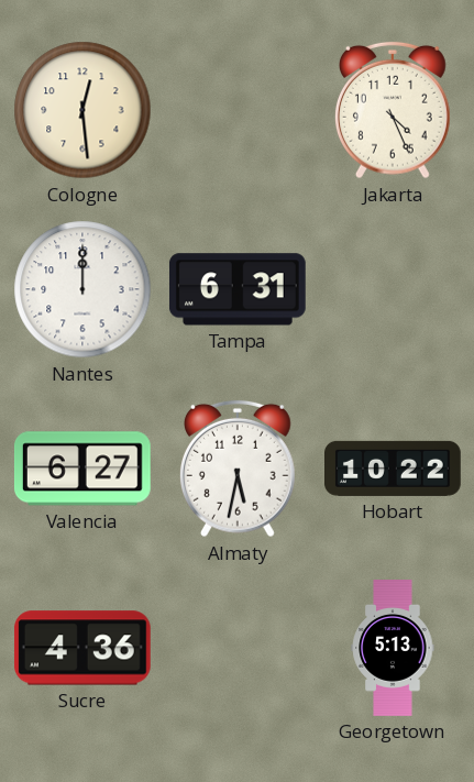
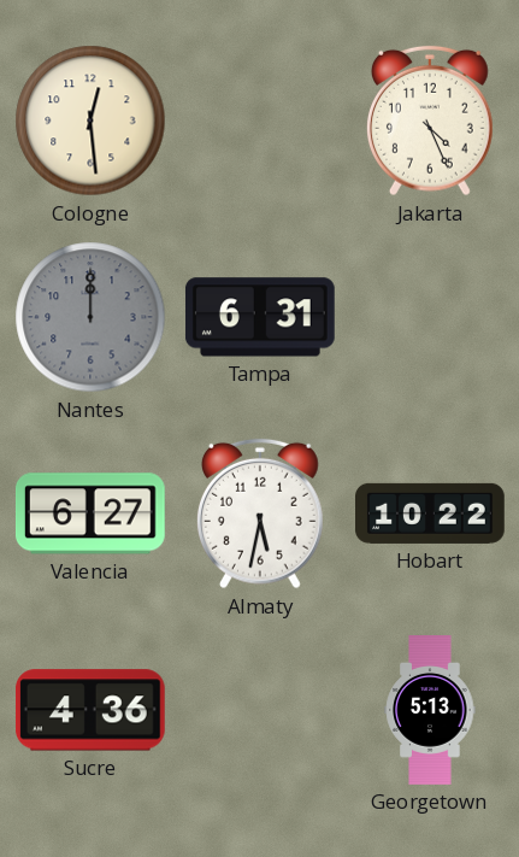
Nantes dial: white -> grey (90, 317)
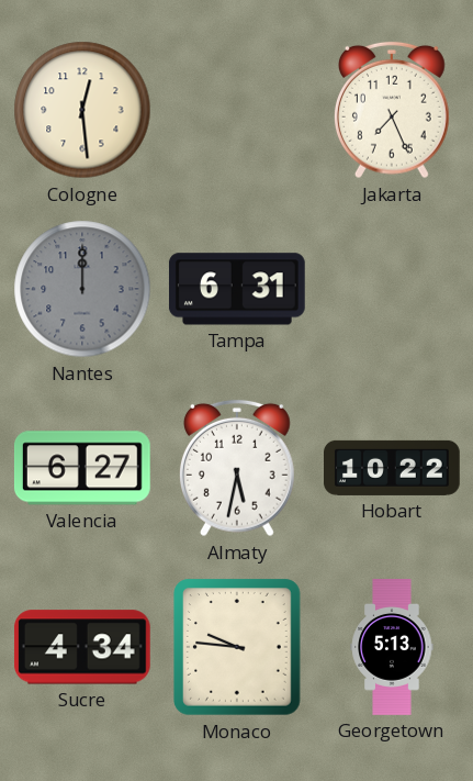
Jakarta: 4:26 -> 7:26 (392, 110)
Sucre: 4:36 -> 4:34 (82, 647)
Monaco: none -> 9:46 (238, 647)
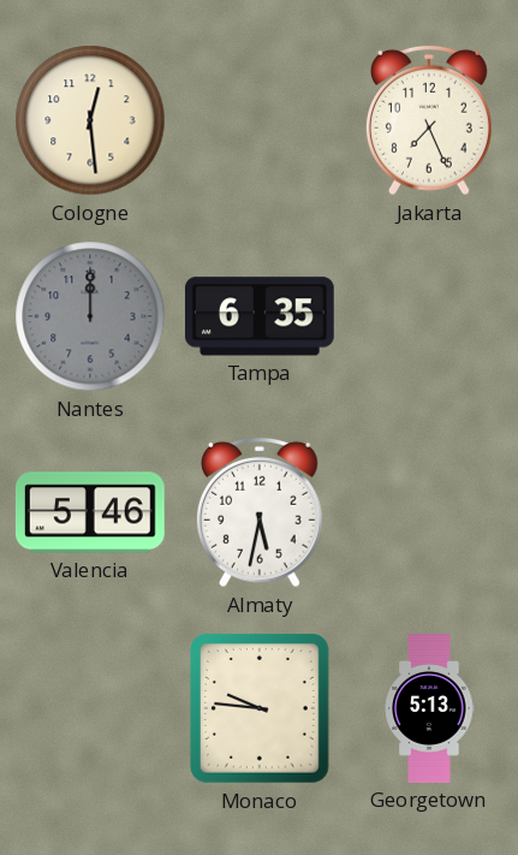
Tampa: 6:31 -> 6:35 (260, 316)
Valencia: 6:27 -> 5:46 (90, 512)
Hobart: 10:22 -> none (393, 468)
Sucre: 4:34 -> none (82, 647)
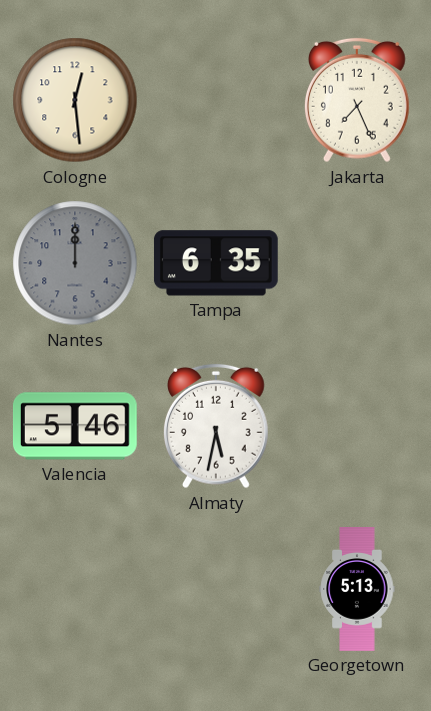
Monaco: 9:46 -> none (261, 708)
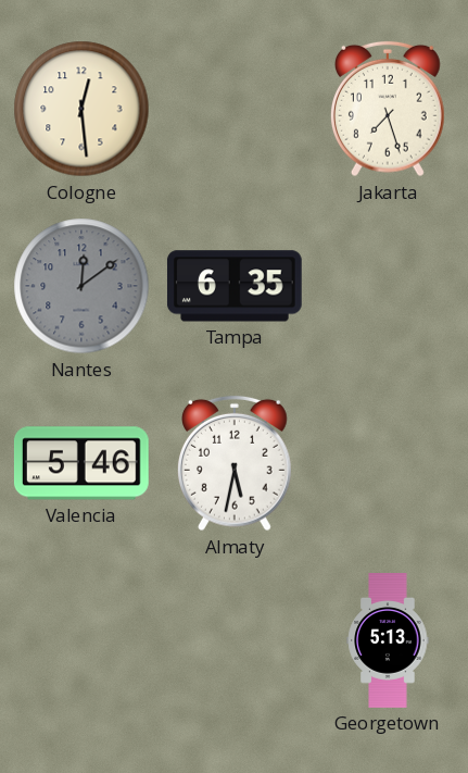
Jakarta: 7:26 -> 7:27 (388, 109)
Nantes: 12:00 -> 12:09 (81, 286)
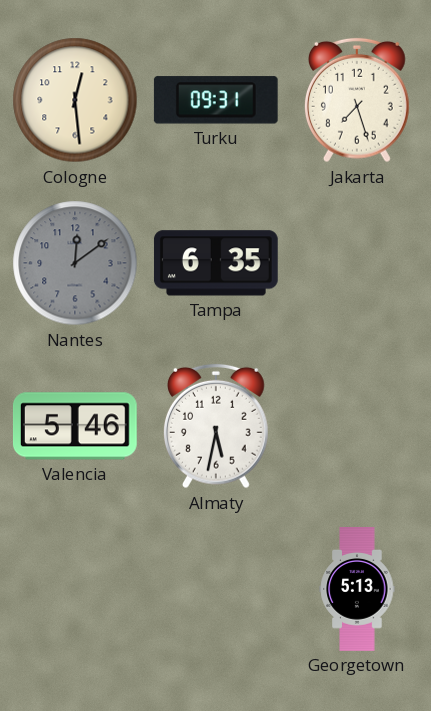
Turku: none -> 09:31 (216, 100)
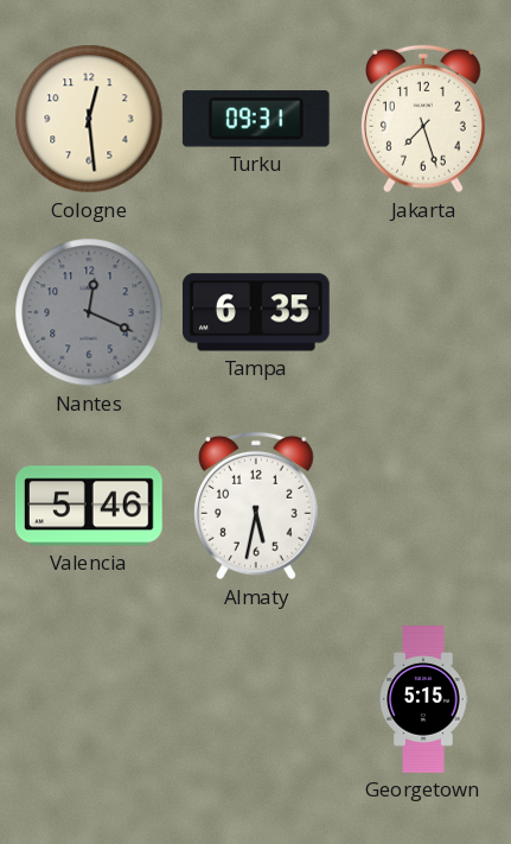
Nantes: 12:09 -> 12:19 (89, 312)
Georgetown: 5:13 -> 5:15 (423, 699)
